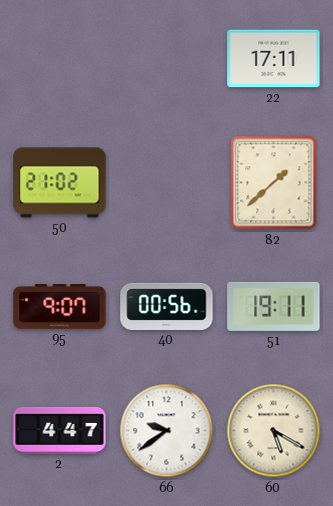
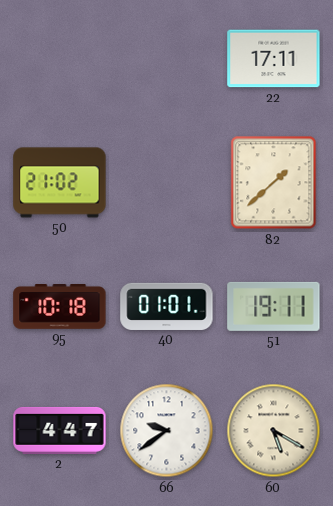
95: 9:07 -> 10:18 (60, 307)
40: 00:56 -> 01:01 (167, 306)
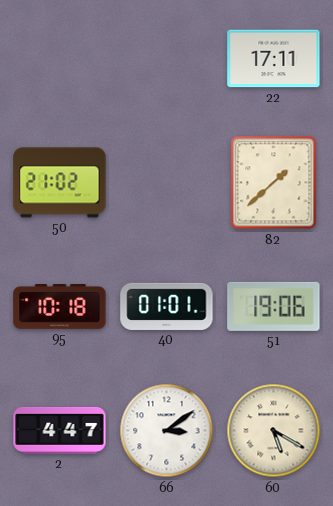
51: 19:11 -> 19:06 (274, 306)
66: 9:39 -> 3:09 (167, 431)
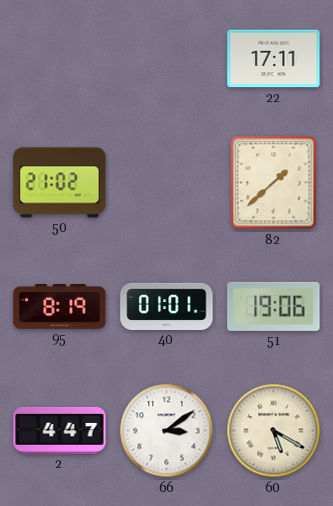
95: 10:18 -> 8:19 (60, 307)
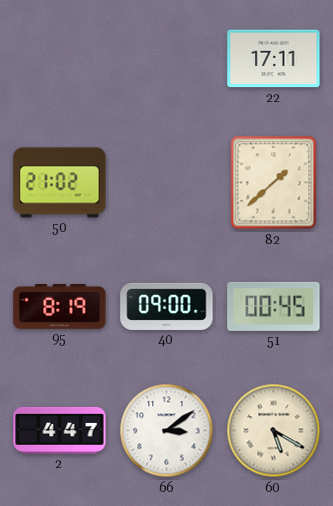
40: 01:01 -> 09:00 (167, 306)
51: 19:06 -> 00:45 (274, 306)
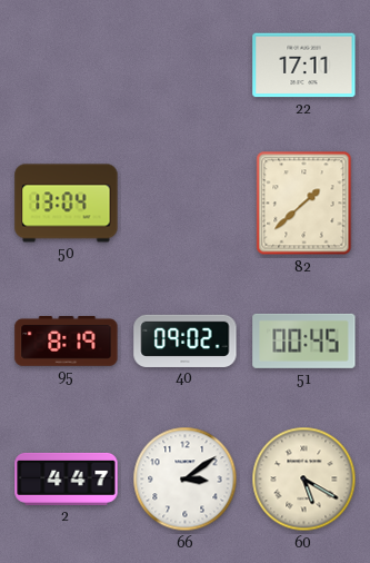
50: 21:02 -> 13:04 (67, 204)
40: 09:00 -> 09:02 (186, 340)
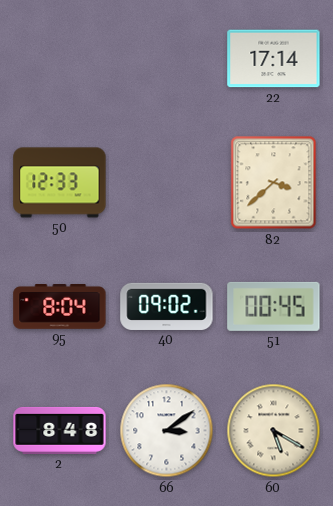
22: 17:11 -> 17:14 (274, 59)
50: 13:04 -> 12:33 (60, 183)
82: 1:38 -> 3:38 (274, 183)
95: 8:19 -> 8:04 (60, 307)
2: 4:47 -> 8:48 (60, 430)
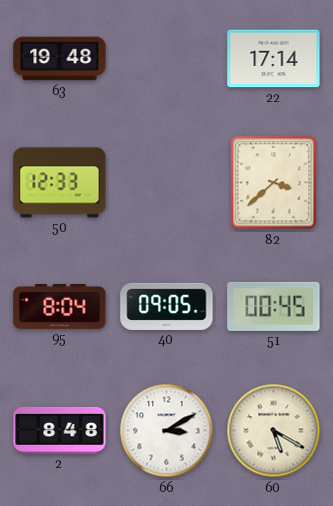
63: none -> 19:48 (60, 59)
40: 09:02 -> 09:05 (167, 306)
66: 3:09 -> 3:10 (167, 431)
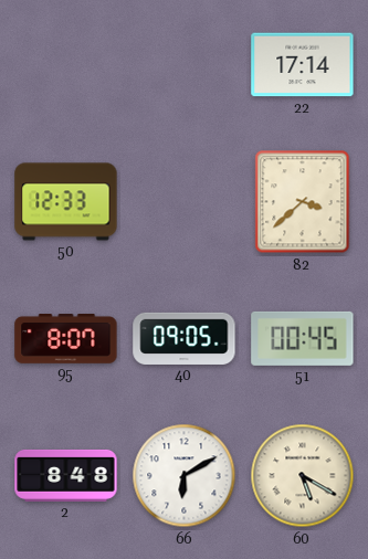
63: 19:48 -> none (60, 59)
95: 8:04 -> 8:07 (66, 339)
66: 3:10 -> 6:10 (185, 476)
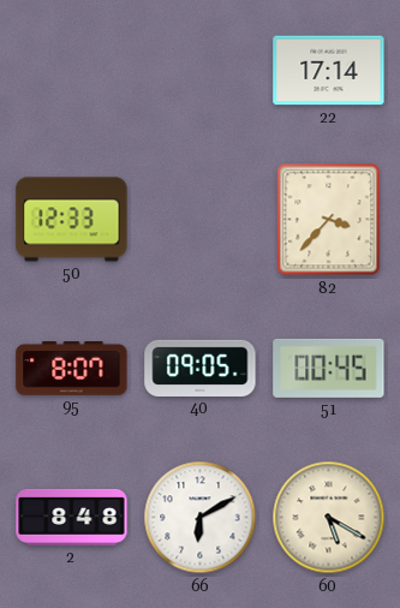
82: 3:38 -> 3:37 (329, 220)
